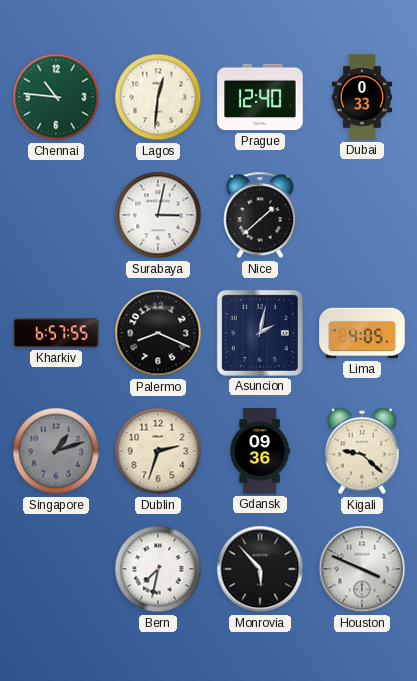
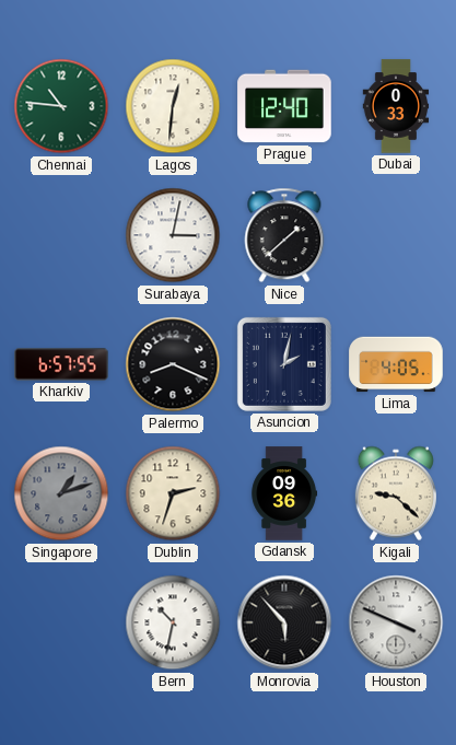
Bern: 7:32 -> 10:32 (173, 622)
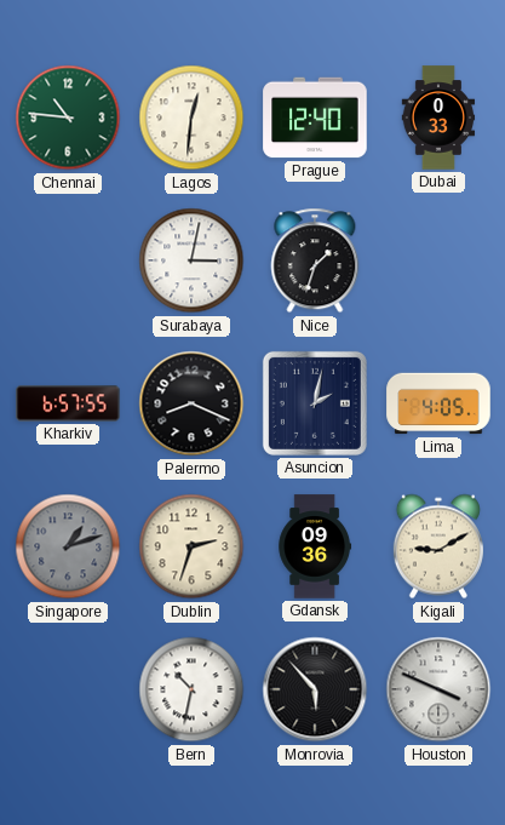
Nice: 1:38 -> 1:33 (315, 260)
Kigali: 9:22 -> 9:10 (438, 546)
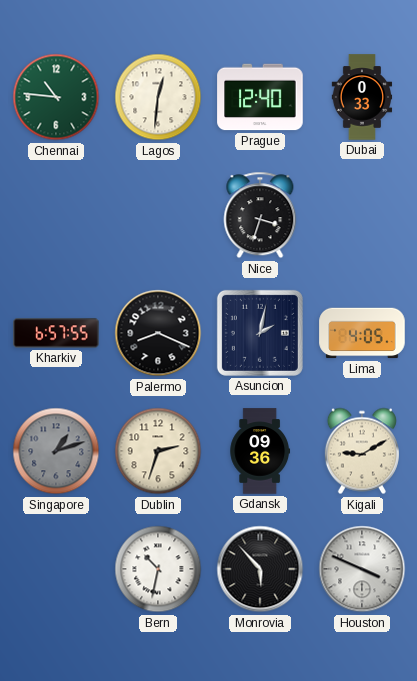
Surabaya: 3:02 -> none (191, 260)
Nice: 1:33 -> 3:33 (260, 215)
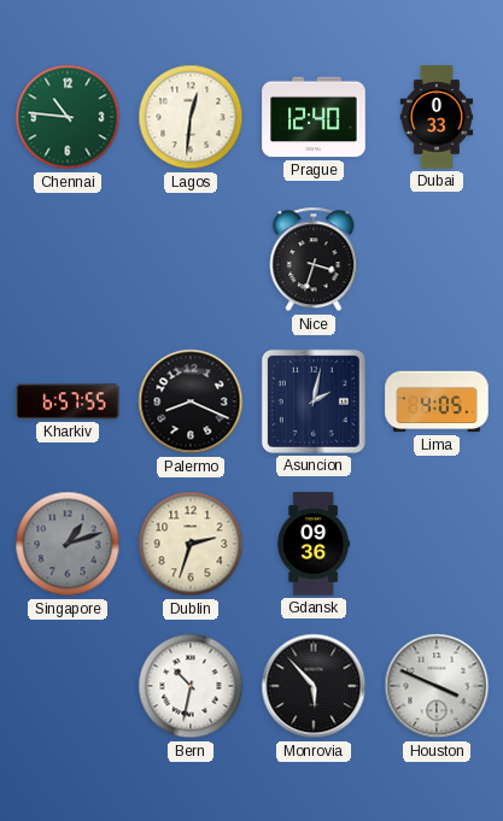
Kigali: 9:10 -> none (362, 451)
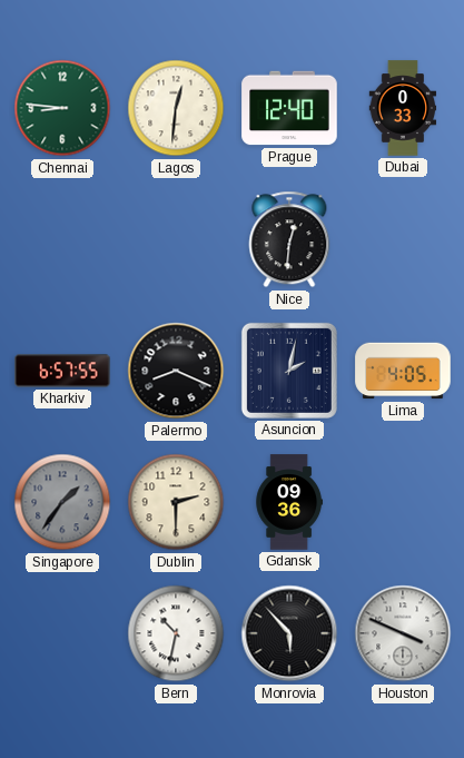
Chennai: 10:46 -> 8:46 (62, 108)
Nice: 3:33 -> 12:31 (289, 239)
Singapore: 1:12 -> 1:36 (62, 502)
Dublin: 2:33 -> 2:30 (176, 502)
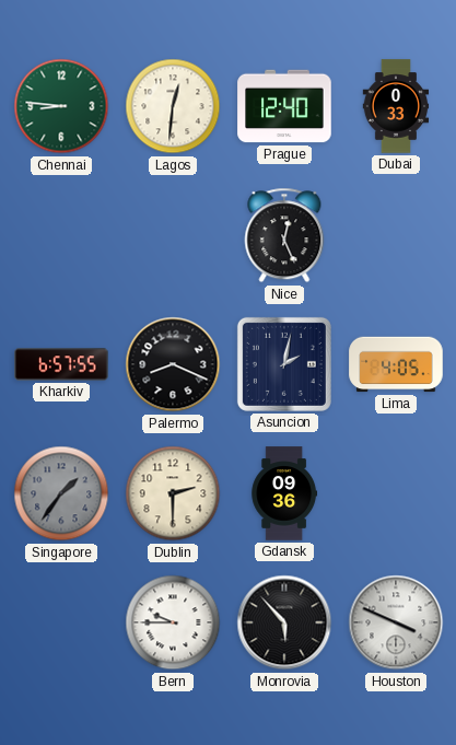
Nice: 12:31 -> 12:26 (284, 235)
Bern: 10:32 -> 9:45 (173, 622)
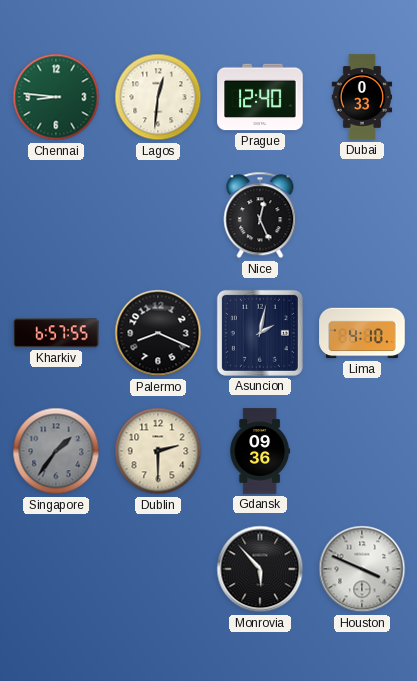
Lima: 4:05 -> 4:10 (362, 333)
Bern: 9:45 -> none (173, 622)
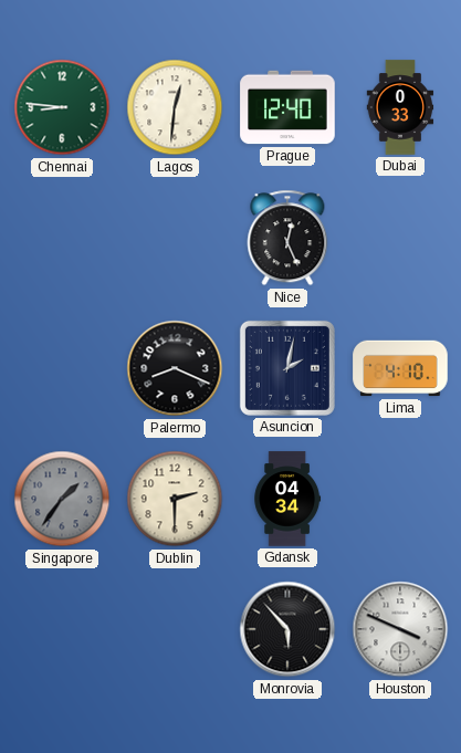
Kharkiv: 6:57 -> none (56, 333)
Gdansk: 09:36 -> 04:34 (287, 499)
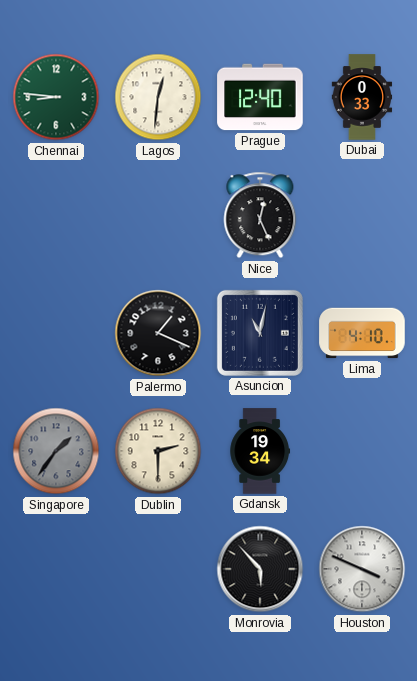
Palermo: 8:19 -> 1:19 (158, 333)
Asuncion: 2:02 -> 11:02 (260, 333)
Gdansk: 04:34 -> 19:34 (260, 451)
